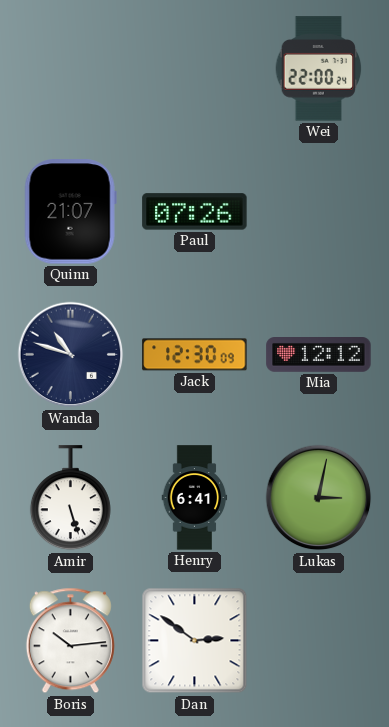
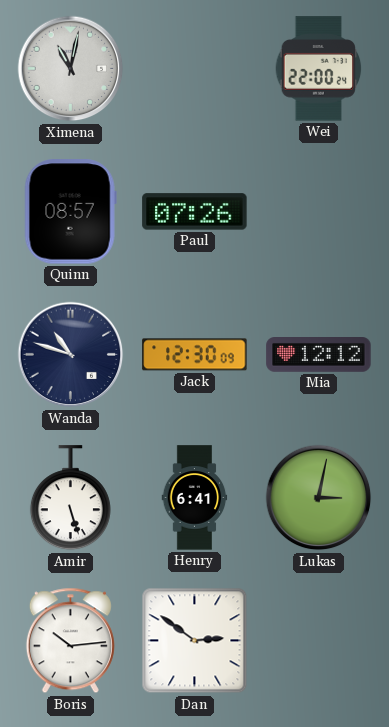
Ximena: none -> 11:02 (71, 69)
Quinn: 21:07 -> 08:57 (70, 212)
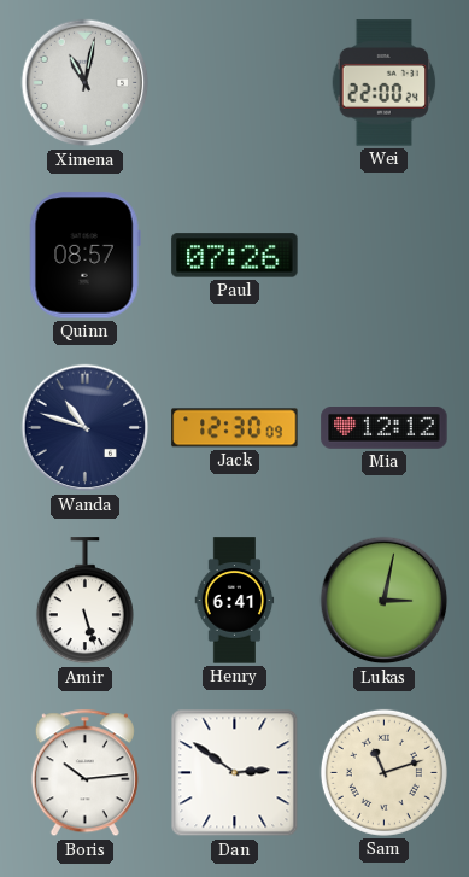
Sam: none -> 11:12 (383, 772)
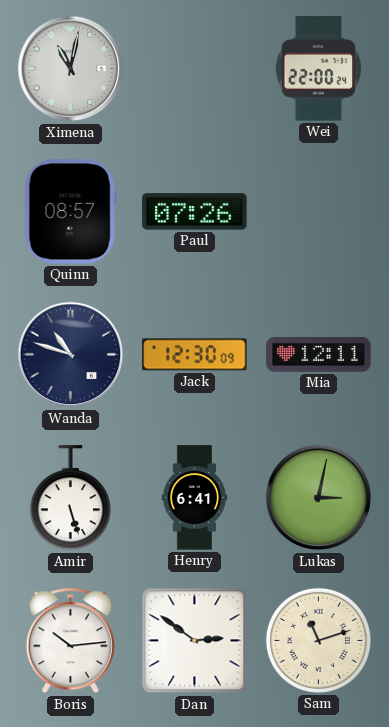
Mia: 12:12 -> 12:11 (319, 355)
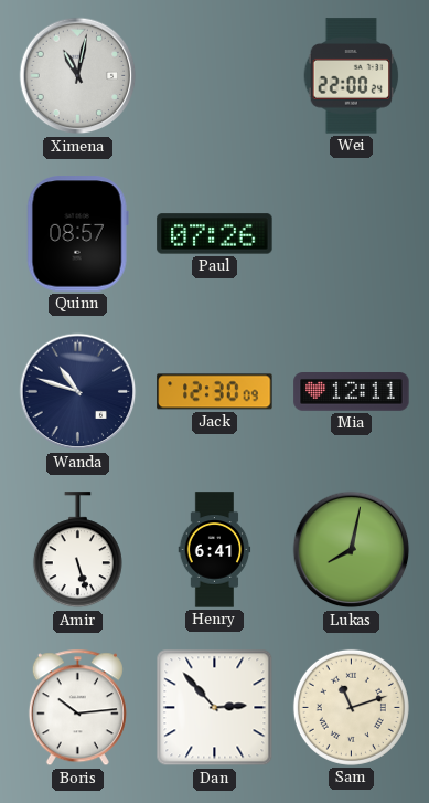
Lukas: 3:02 -> 8:02 (352, 550)
Dan: 2:51 -> 2:53 (215, 708)
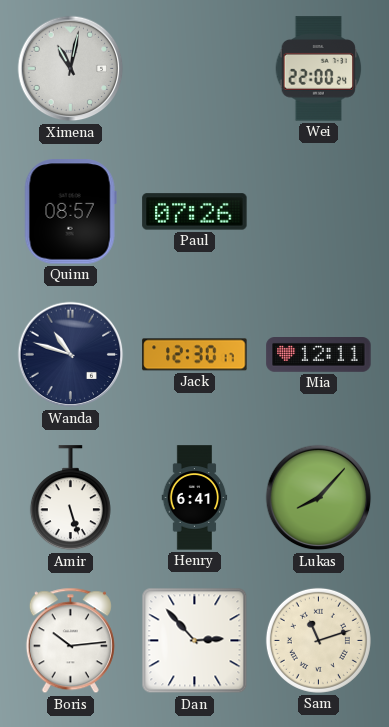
Jack: 12:30:09 -> 12:30:17 (195, 355)
Lukas: 8:02 -> 8:07 (319, 498)
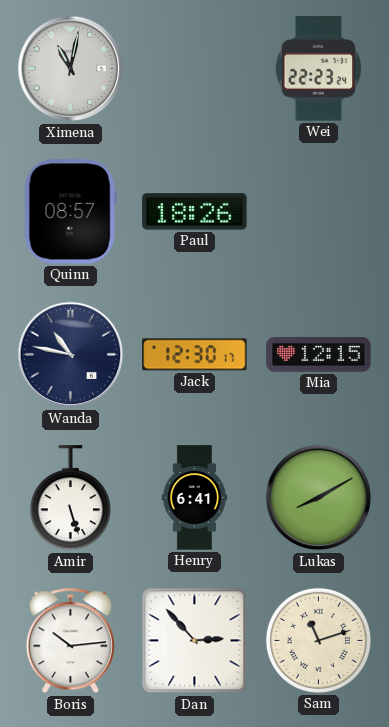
Wei: 22:00 -> 22:23 (319, 69)
Paul: 07:26 -> 18:26 (195, 212)
Wanda: 10:48 -> 10:47 (71, 355)
Mia: 12:11 -> 12:15 (319, 355)
Lukas: 8:07 -> 8:10 (319, 498)
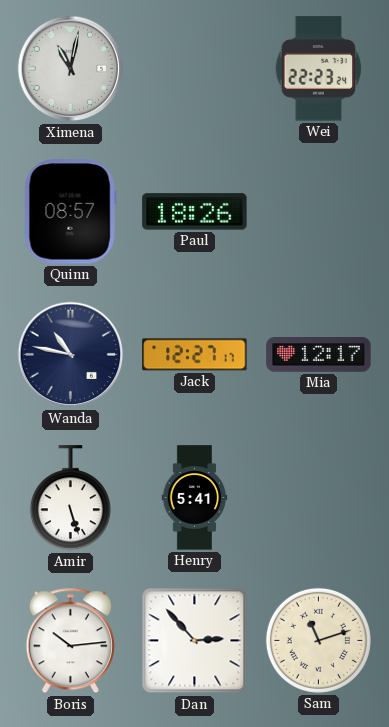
Jack: 12:30 -> 12:27 (195, 355)
Mia: 12:15 -> 12:17 (319, 355)
Henry: 6:41 -> 5:41 (195, 498)
Lukas: 8:10 -> none (319, 498)
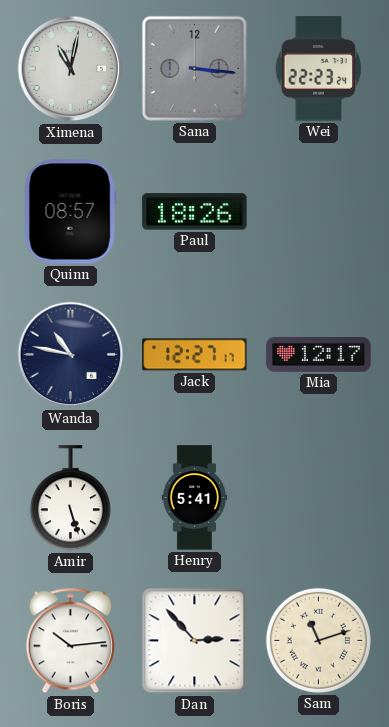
Sana: none -> 3:16 (194, 68)
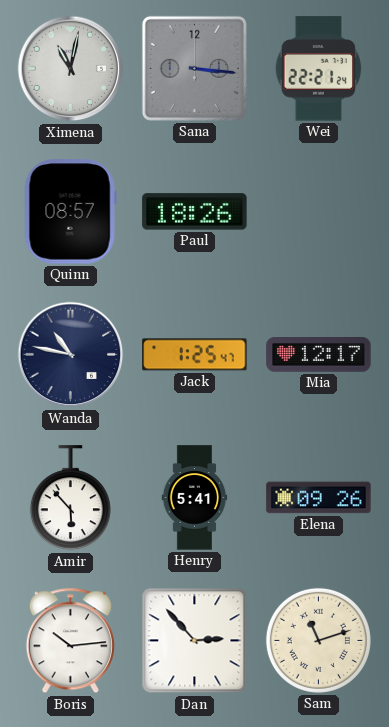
Wei: 22:23 -> 22:21 (319, 69)
Jack: 12:27 -> 1:25 (195, 355)
Amir: 5:27 -> 5:53 (70, 498)
Elena: none -> 09:26 (319, 498)
